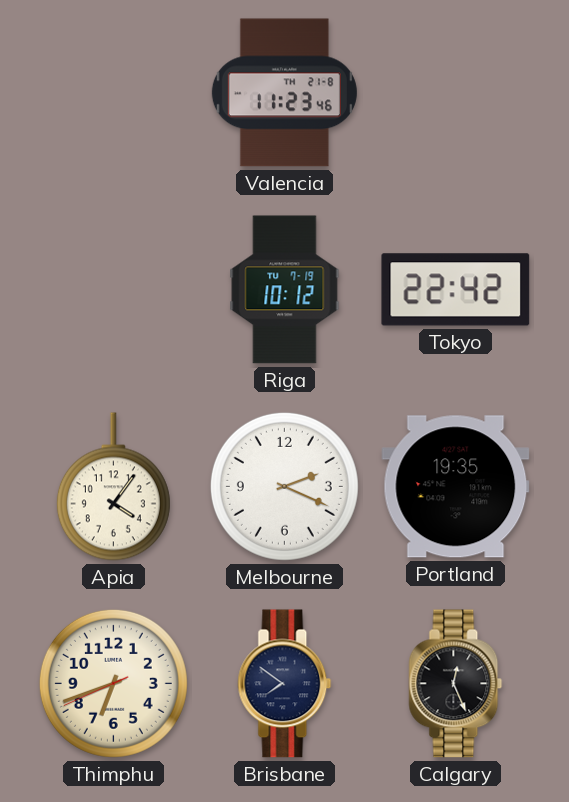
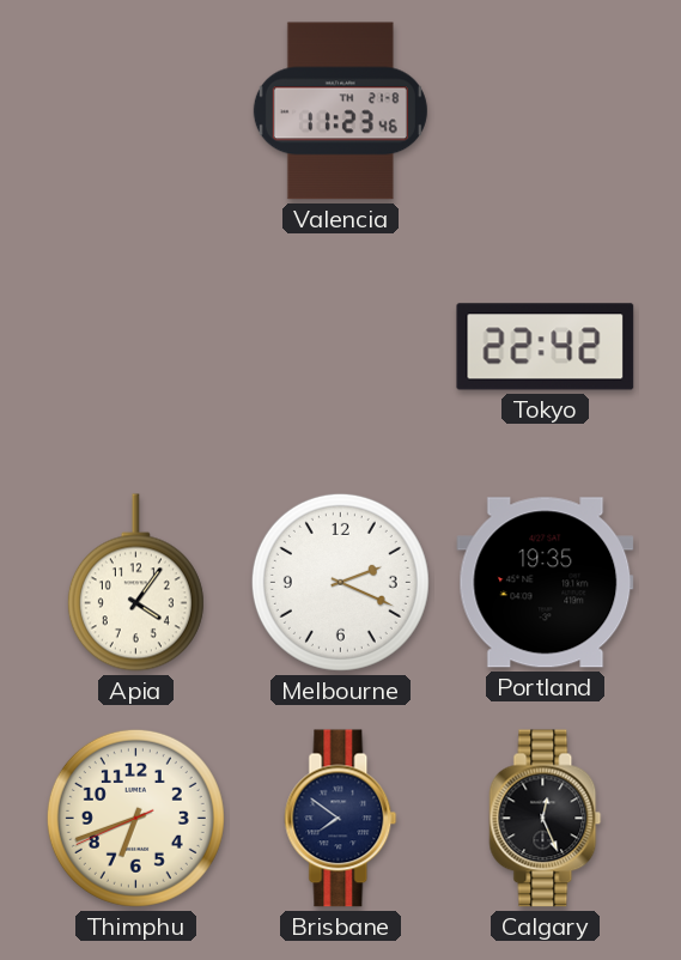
Riga: 10:12 -> none (285, 290)
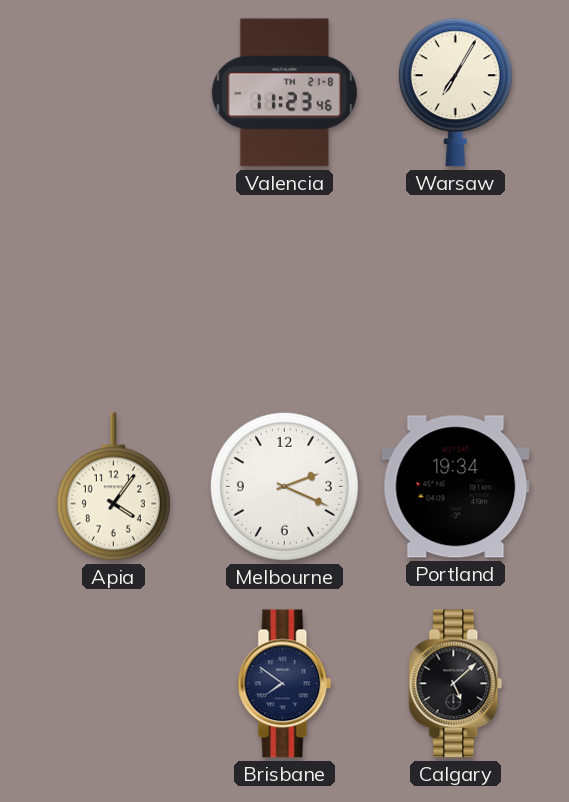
Warsaw: none -> 7:05 (455, 93)
Tokyo: 22:42 -> none (546, 347)
Portland: 19:35 -> 19:34 (456, 487)
Thimphu: 6:41 -> none (135, 818)
Calgary: 12:26 -> 5:08 (456, 684)
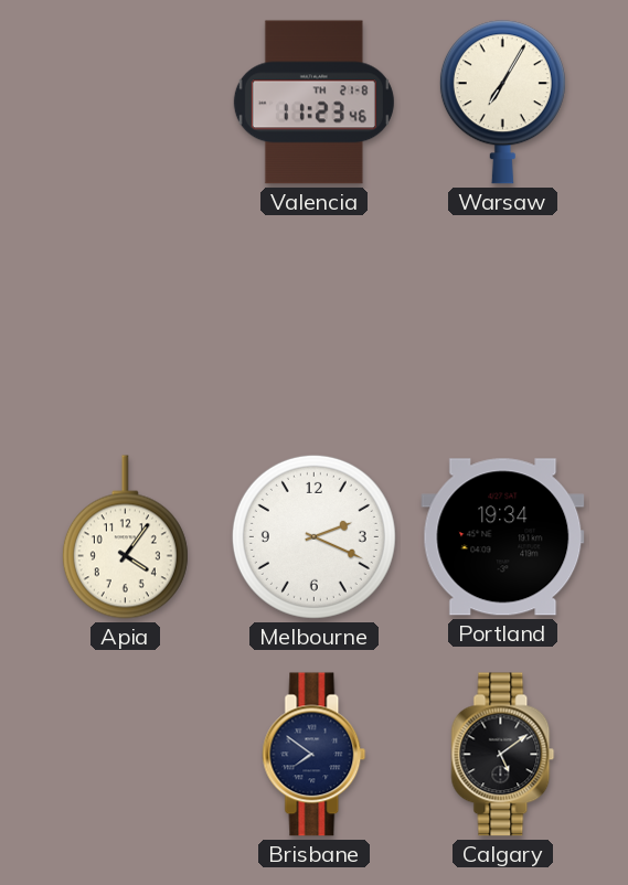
Calgary: 5:08 -> 5:09 (503, 755)
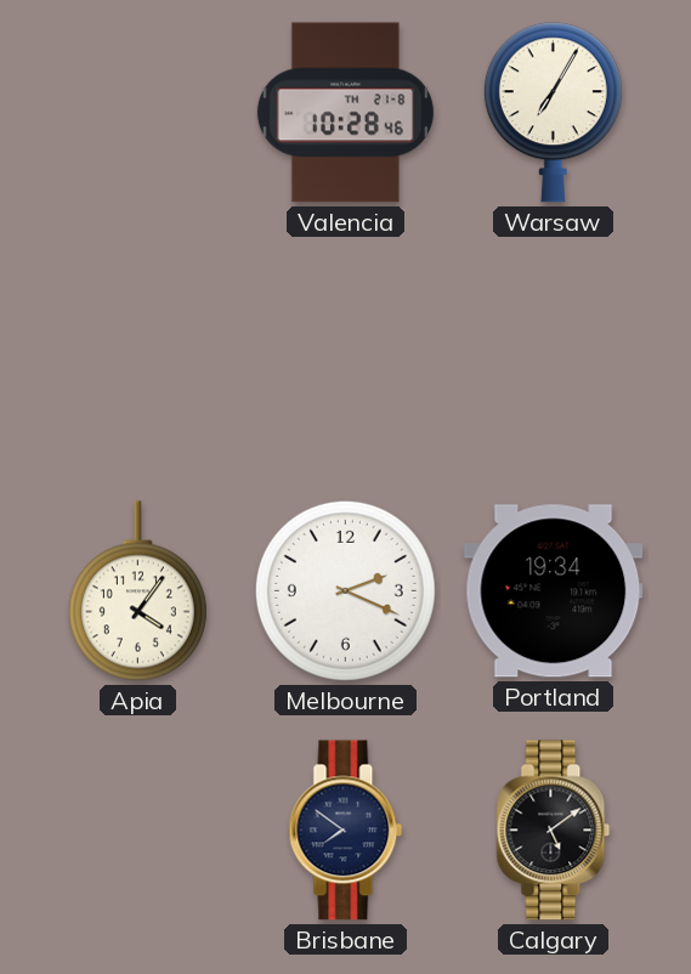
Valencia: 11:23 -> 10:28 (345, 113)
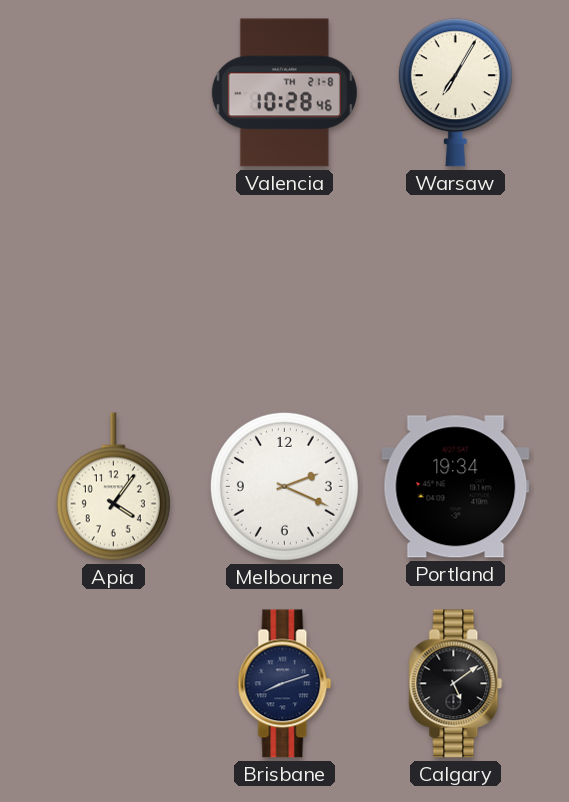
Brisbane: 7:51 -> 8:12 (285, 684)
